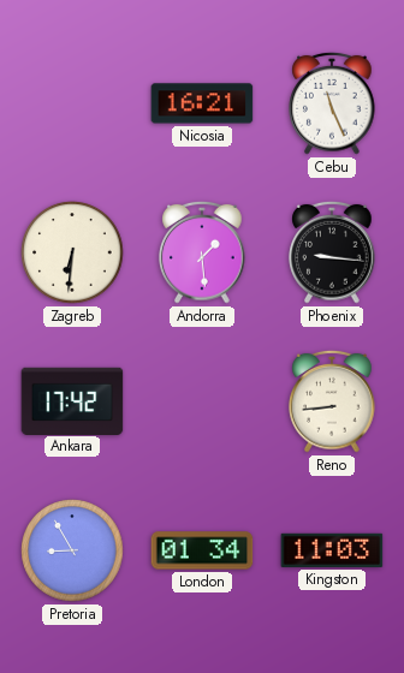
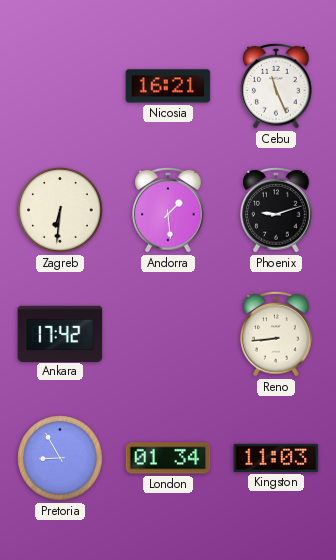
Phoenix: 9:16 -> 9:12 (276, 210)
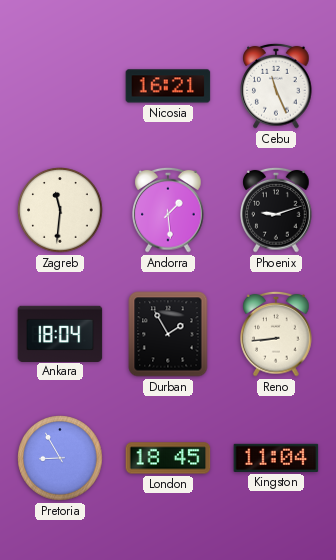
Zagreb: 6:31 -> 11:31 (60, 210)
Ankara: 17:42 -> 18:04 (60, 333)
Durban: none -> 1:55 (168, 334)
London: 01:34 -> 18:45 (168, 458)
Kingston: 11:03 -> 11:04 (276, 458)
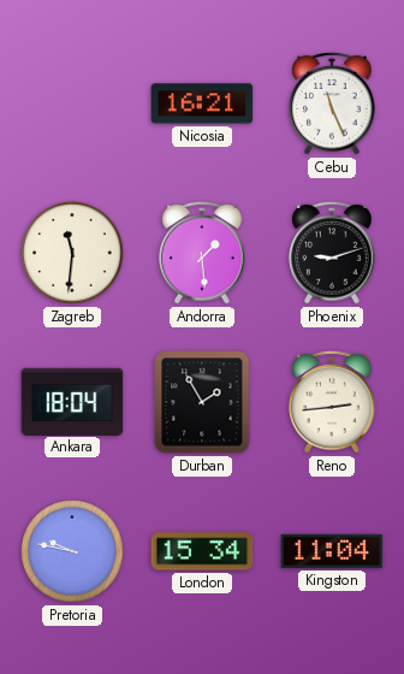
Reno: 8:44 -> 2:44 (332, 402)
Pretoria: 8:55 -> 9:47 (72, 551)
London: 18:45 -> 15:34 (202, 551)
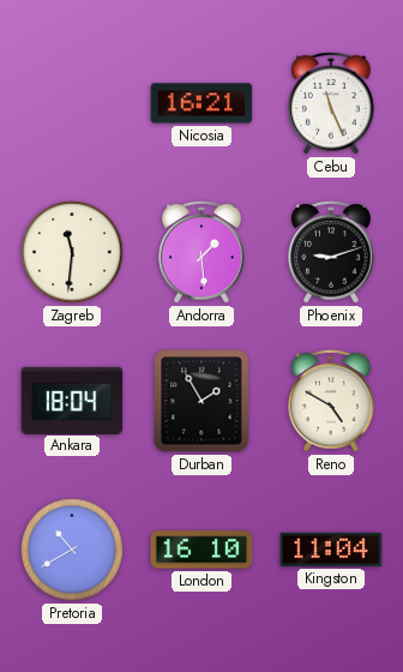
Reno: 2:44 -> 4:50 (331, 401)
Pretoria: 9:47 -> 10:40 (72, 550)
London: 15:34 -> 16:10 (201, 550)
